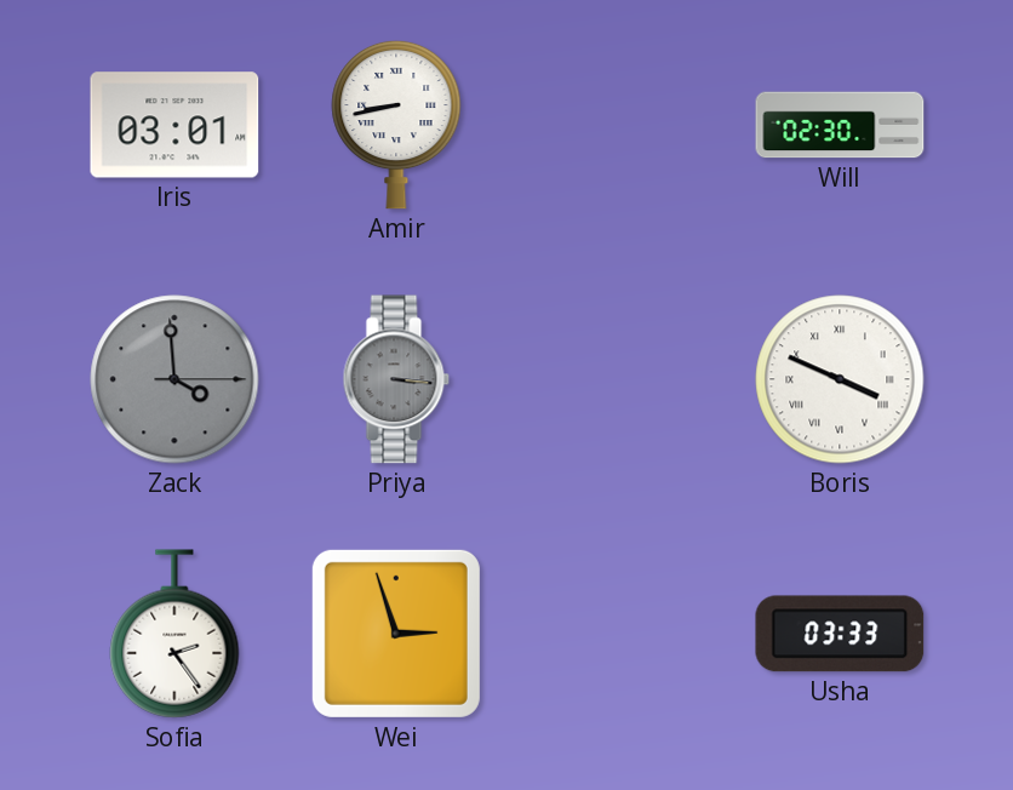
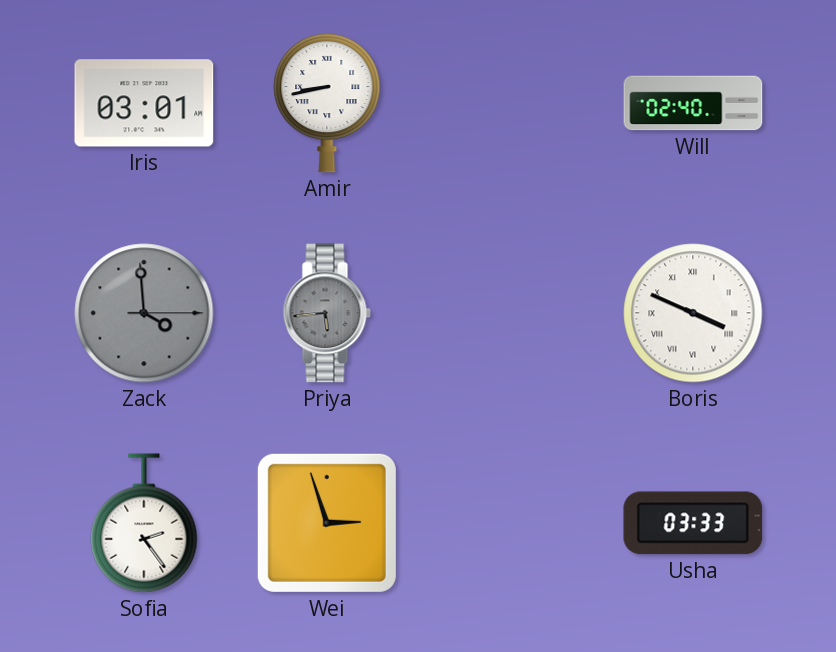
Will: 02:30 -> 02:40 (693, 103)
Priya: 3:16 -> 5:44 (327, 313)
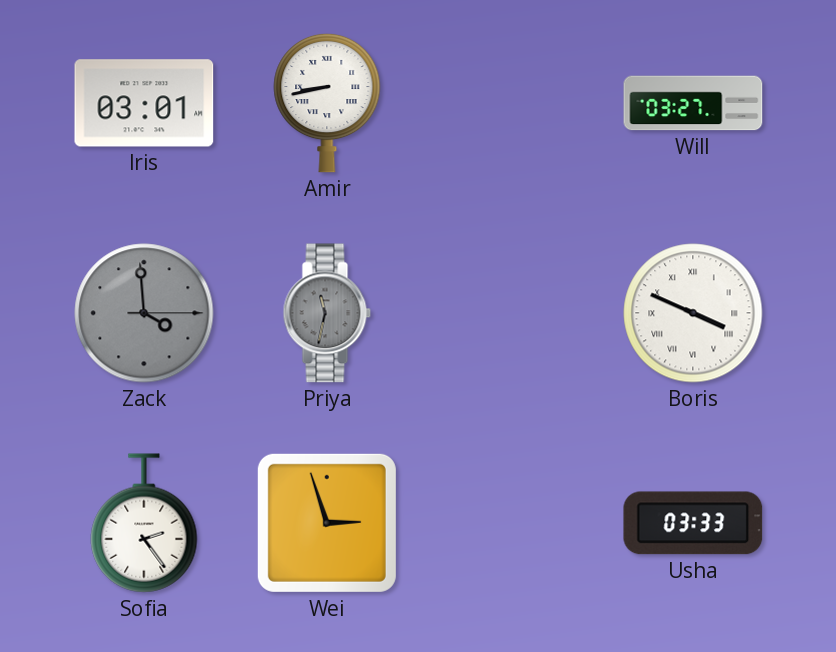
Will: 02:40 -> 03:27 (693, 103)
Priya: 5:44 -> 11:32 (327, 313)
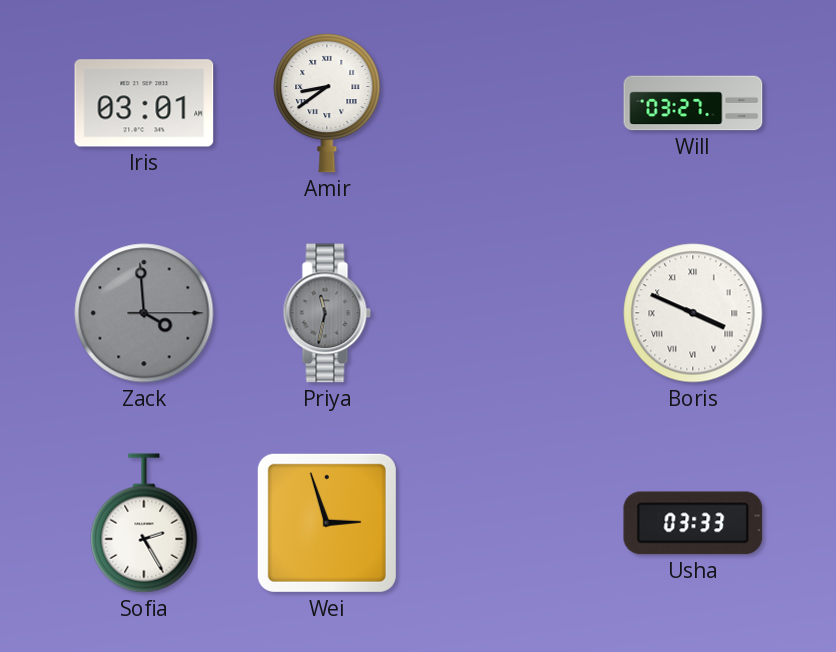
Amir: 8:43 -> 8:39 (327, 103)
Sofia: 2:24 -> 2:25 (144, 523)
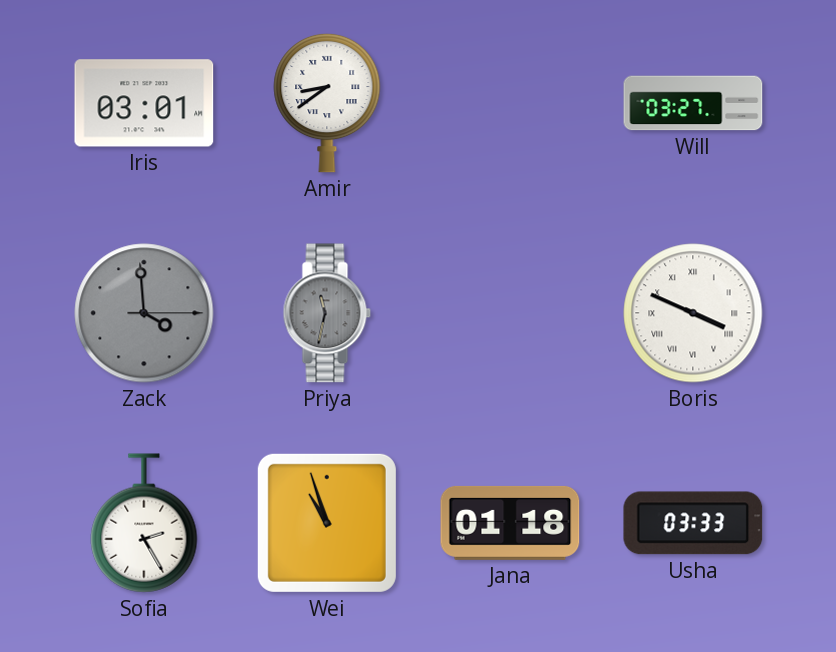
Wei: 2:57 -> 10:57 (327, 523)
Jana: none -> 01:18 (510, 523)
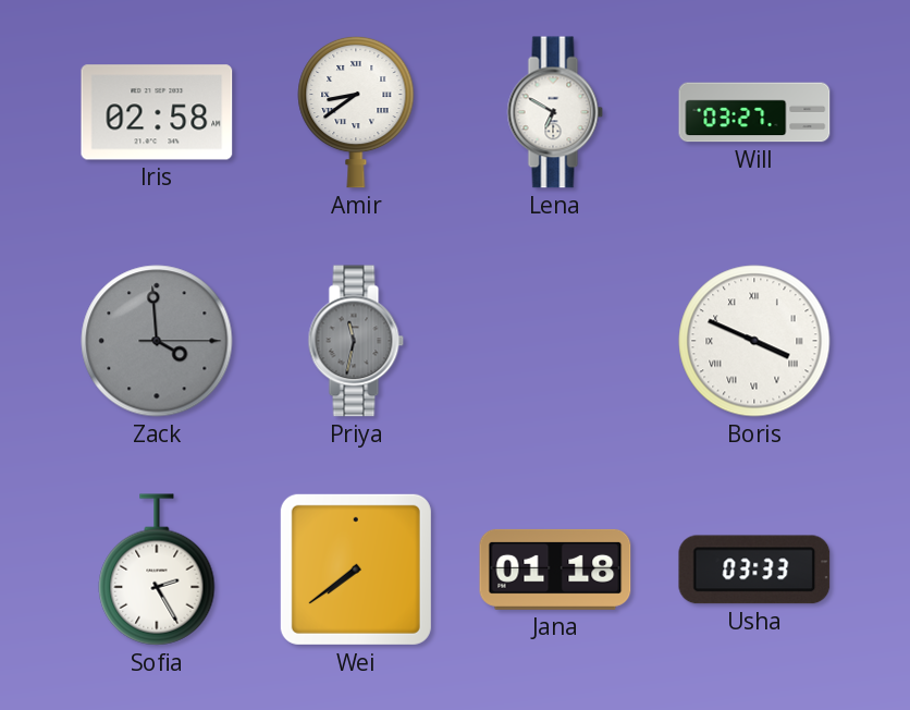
Iris: 03:01 -> 02:58 (157, 112)
Lena: none -> 6:50 (555, 112)
Wei: 10:57 -> 7:39 (356, 570)
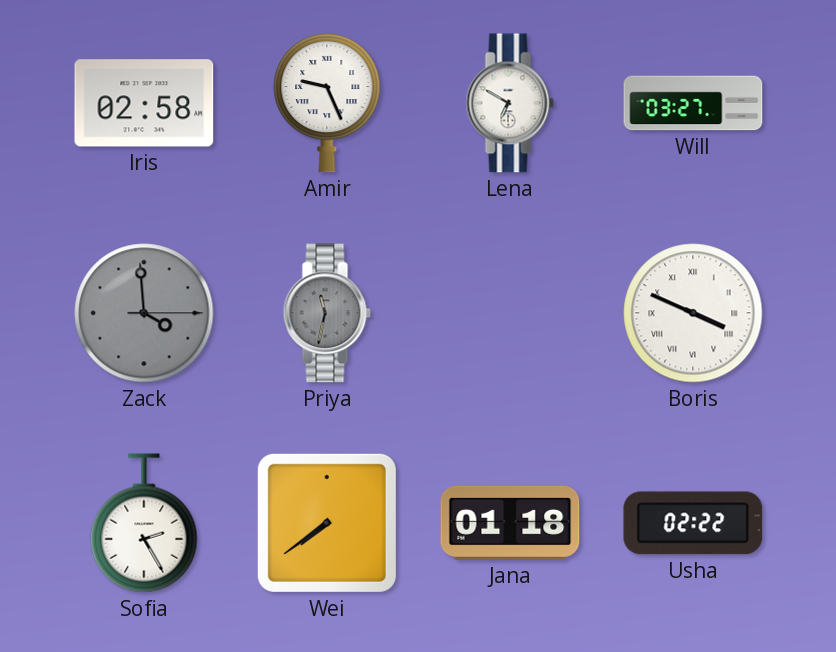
Amir: 8:39 -> 9:26 (327, 103)
Usha: 03:33 -> 02:22 (693, 523)
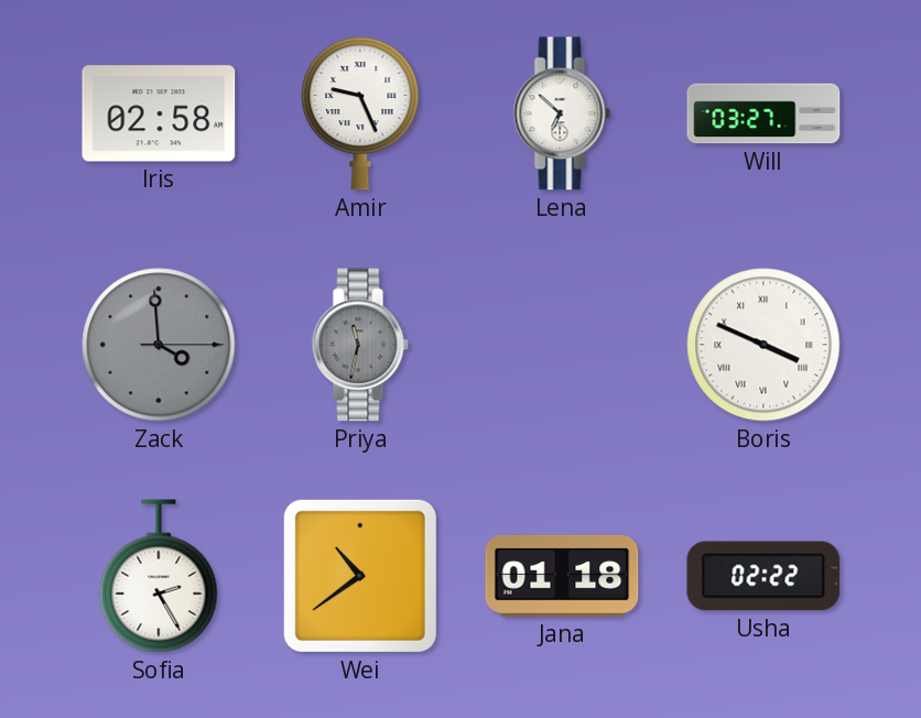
Lena: 6:50 -> 6:52 (562, 113)
Wei: 7:39 -> 10:39 (360, 576)
